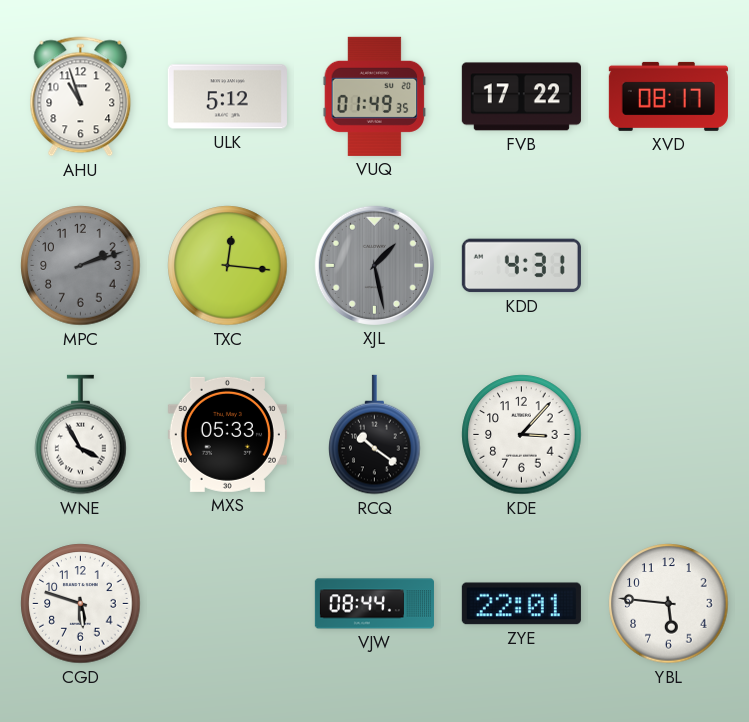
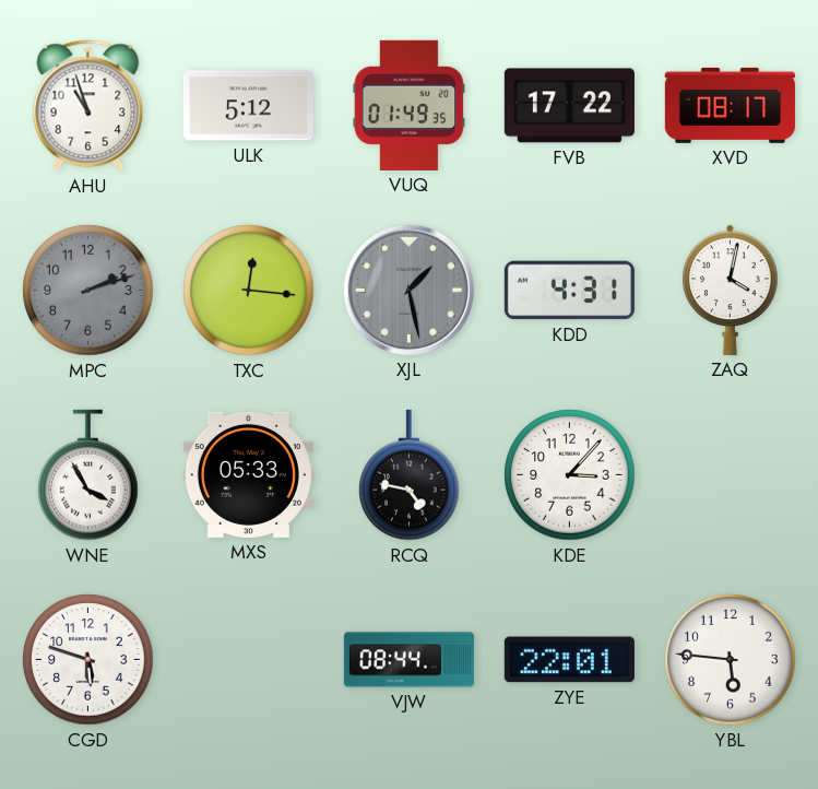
ZAQ: none -> 4:02 (731, 290)
RCQ: 10:21 -> 4:47 (410, 475)
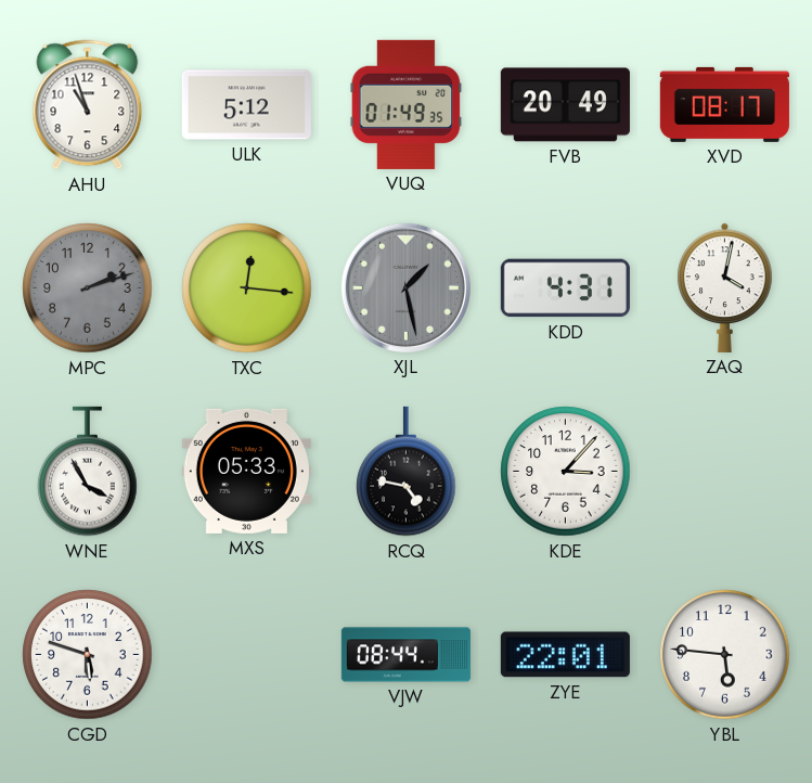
FVB: 17:22 -> 20:49 (565, 105)
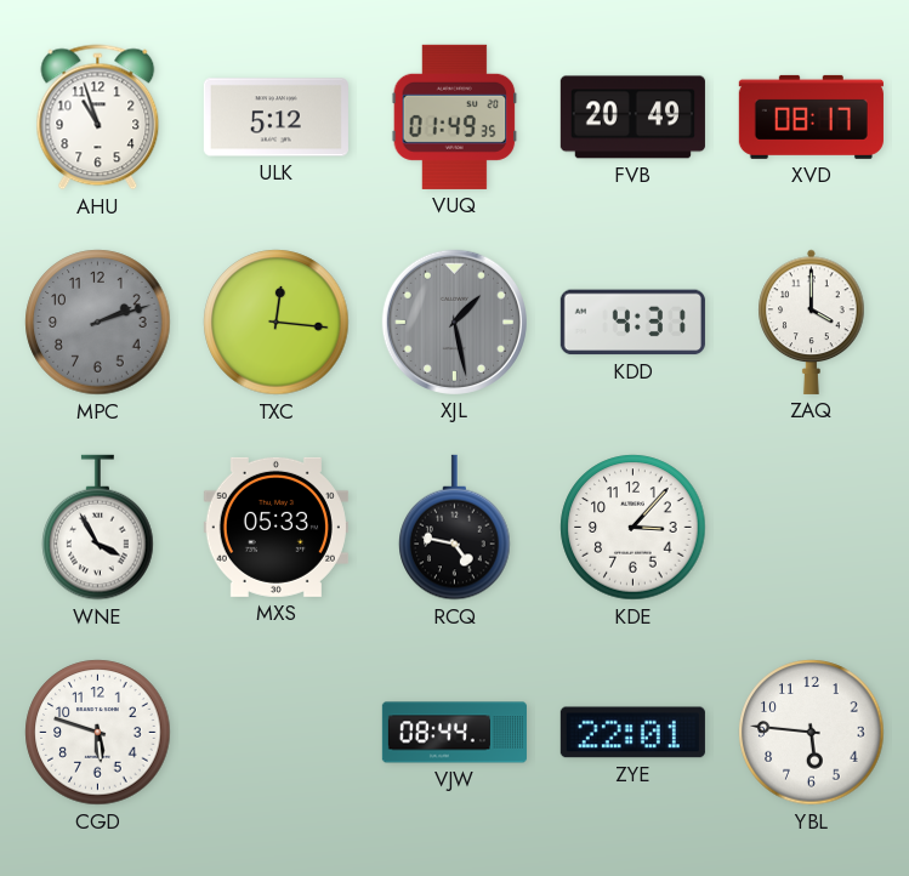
ZAQ: 4:02 -> 4:00 (812, 322)
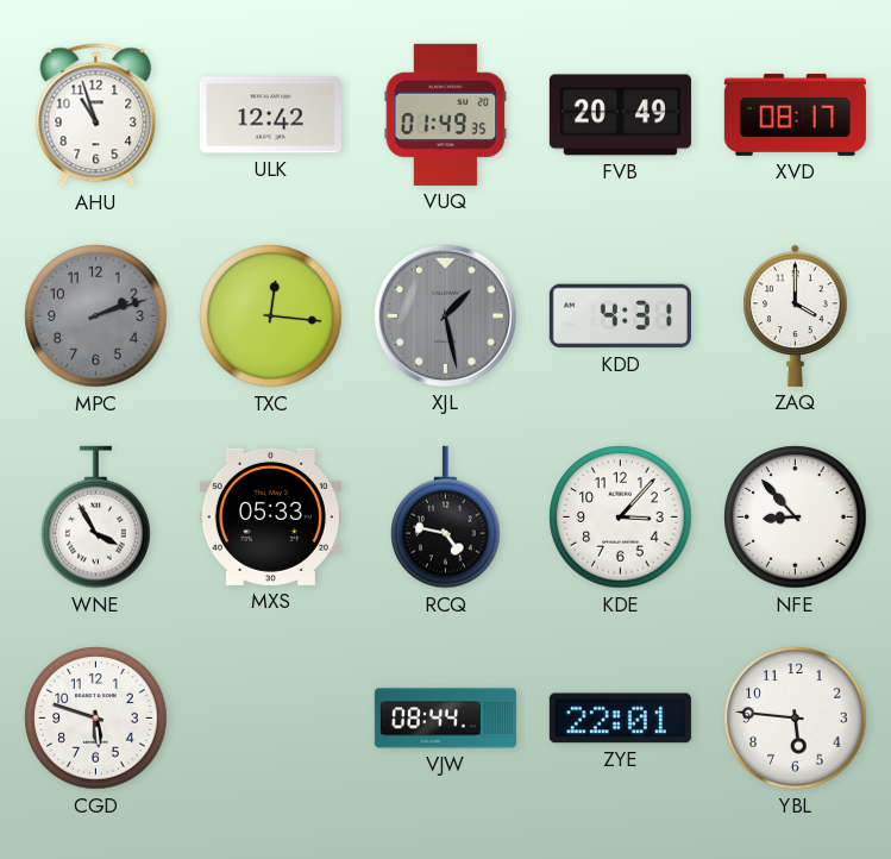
ULK: 5:12 -> 12:42 (270, 115)
NFE: none -> 8:53 (796, 518)
